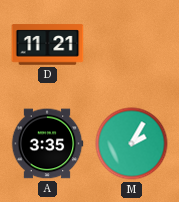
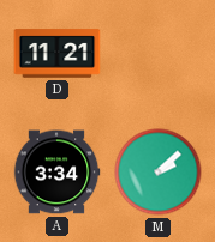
A: 3:35 -> 3:34 (56, 173)
M: 2:05 -> 2:08 (159, 173)
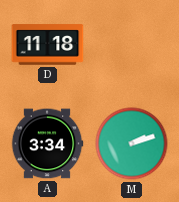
D: 11:21 -> 11:18 (48, 45)
M: 2:08 -> 2:12 (132, 144)
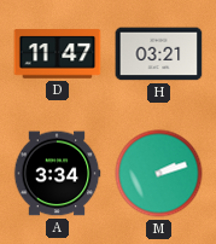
D: 11:18 -> 11:47 (58, 54)
H: none -> 03:21 (159, 54)
